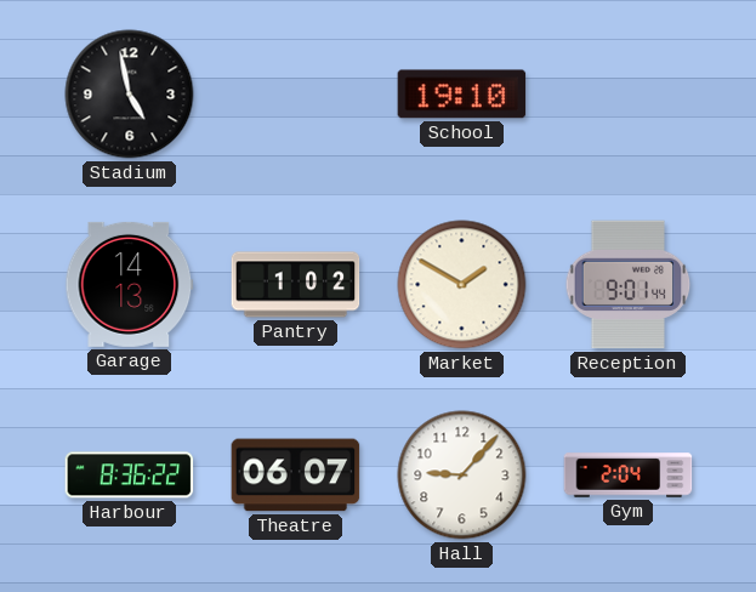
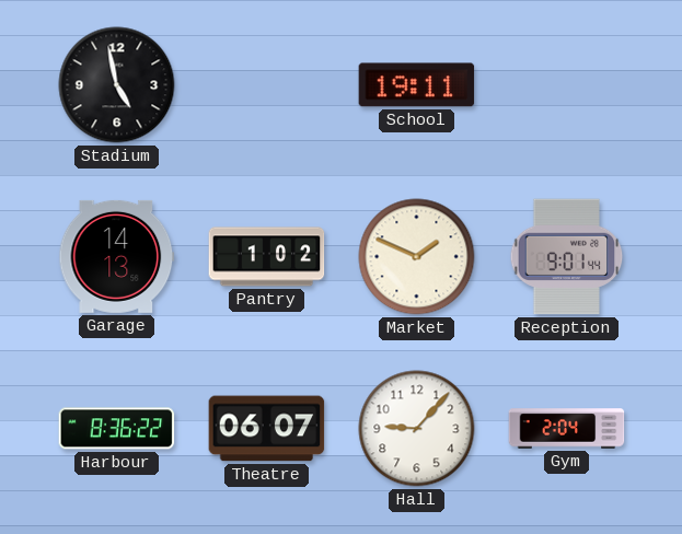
School: 19:10 -> 19:11 (417, 85)
Market: 1:50 -> 1:49 (417, 257)
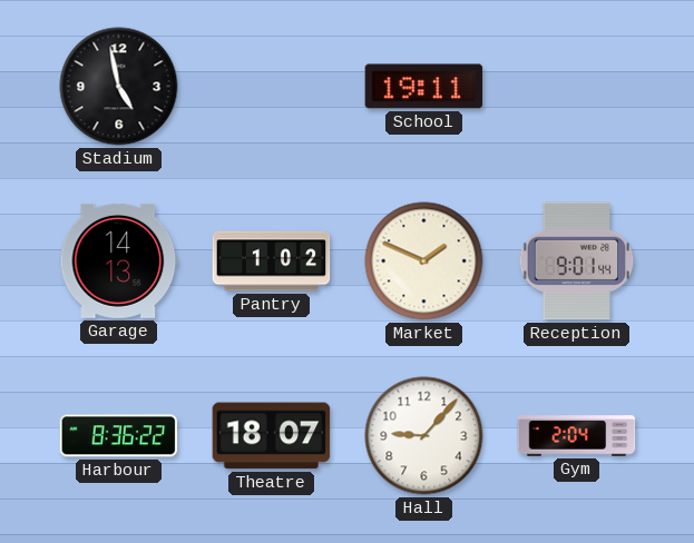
Theatre: 06:07 -> 18:07 (272, 436)
